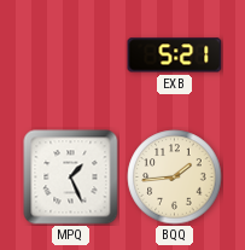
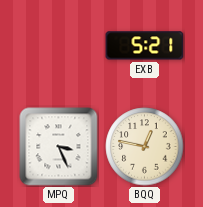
MPQ: 1:26 -> 3:26 (59, 147)
BQQ: 1:44 -> 12:47 (145, 147)
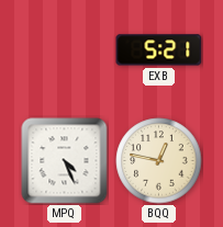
MPQ: 3:26 -> 4:26 (65, 161)
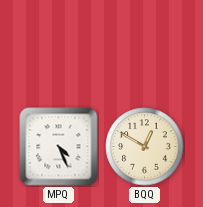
EXB: 5:21 -> none (159, 50)
BQQ: 12:47 -> 12:50 (145, 147)
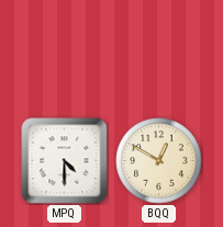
MPQ: 4:26 -> 4:30 (65, 161)
